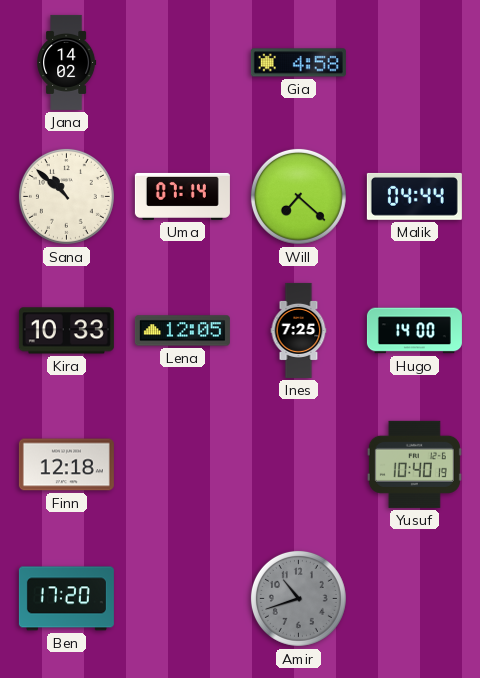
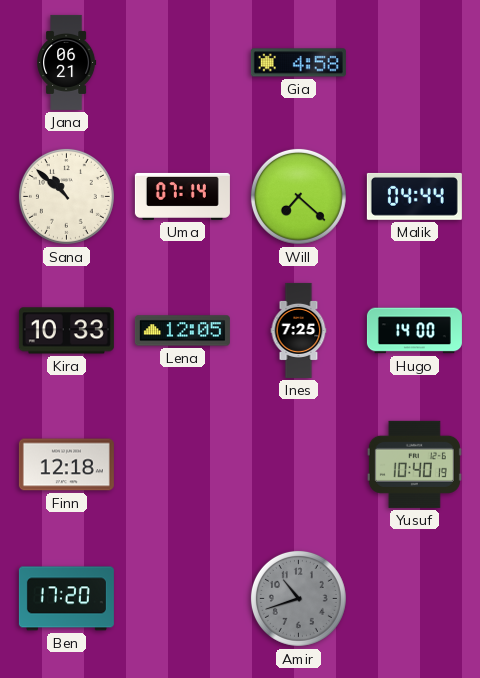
Jana: 14:02 -> 06:21 (67, 62)
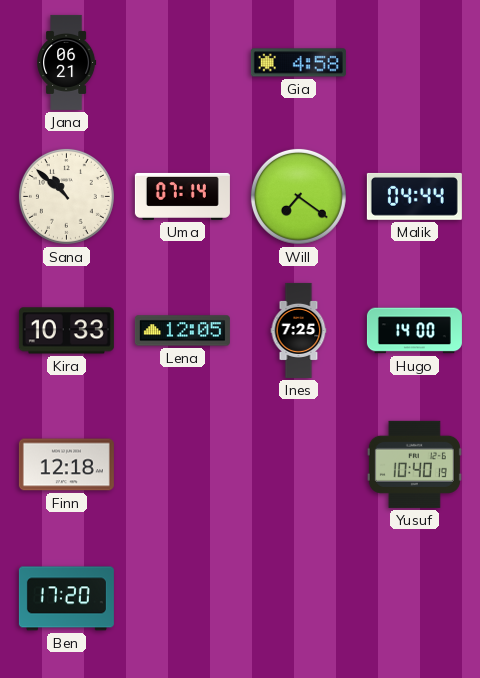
Will: 7:22 -> 7:21 (298, 196)
Amir: 10:42 -> none (298, 598)
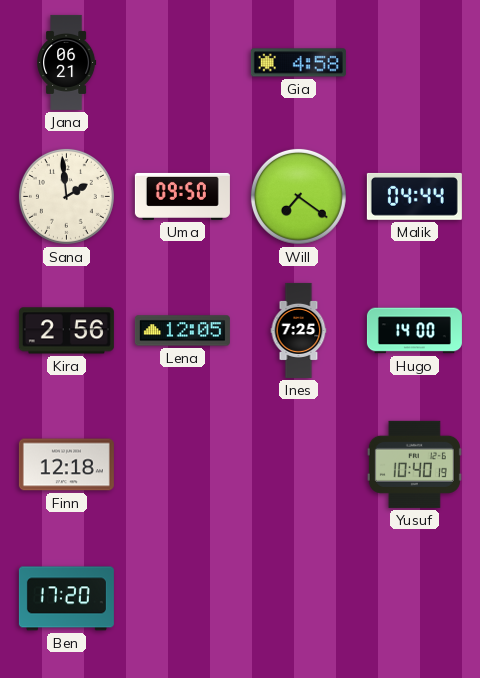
Sana: 10:52 -> 1:59 (66, 196)
Uma: 07:14 -> 09:50 (182, 196)
Kira: 10:33 -> 2:56 (66, 331)
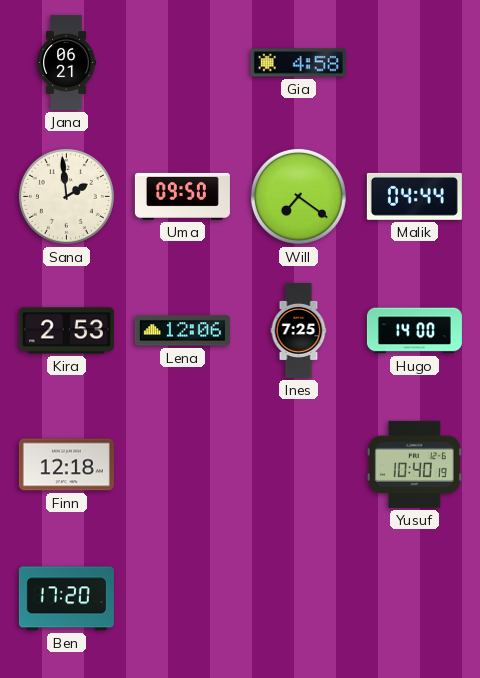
Kira: 2:56 -> 2:53 (66, 331)
Lena: 12:05 -> 12:06 (182, 331)
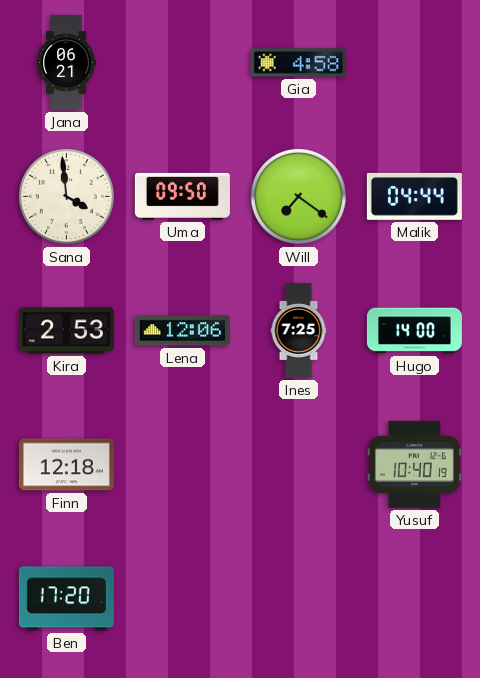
Sana: 1:59 -> 3:59 (66, 196)
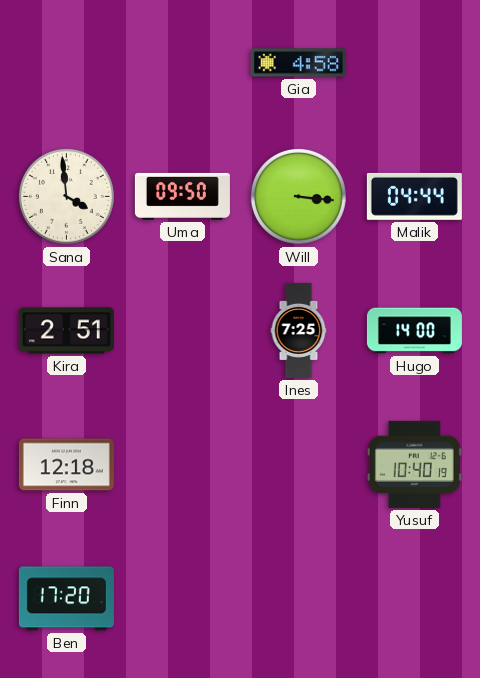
Jana: 06:21 -> none (67, 62)
Will: 7:21 -> 3:16 (298, 196)
Kira: 2:53 -> 2:51 (66, 331)
Lena: 12:06 -> none (182, 331)
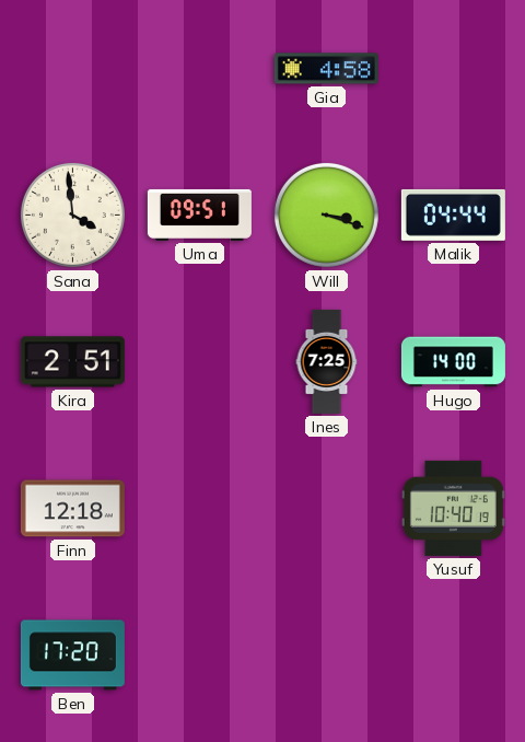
Uma: 09:50 -> 09:51 (199, 215)
Will: 3:16 -> 3:18 (326, 215)
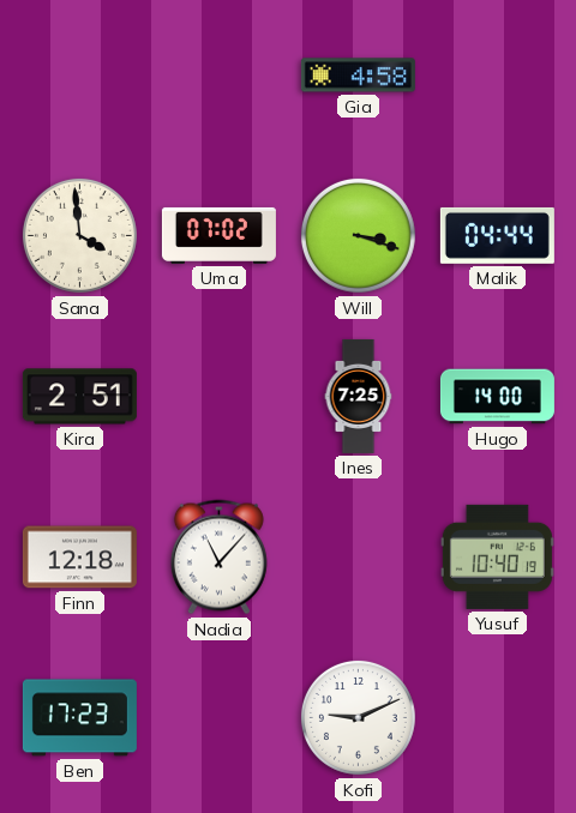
Uma: 09:51 -> 07:02 (218, 235)
Nadia: none -> 11:07 (218, 558)
Ben: 17:20 -> 17:23 (79, 718)
Kofi: none -> 9:11 (358, 717)
